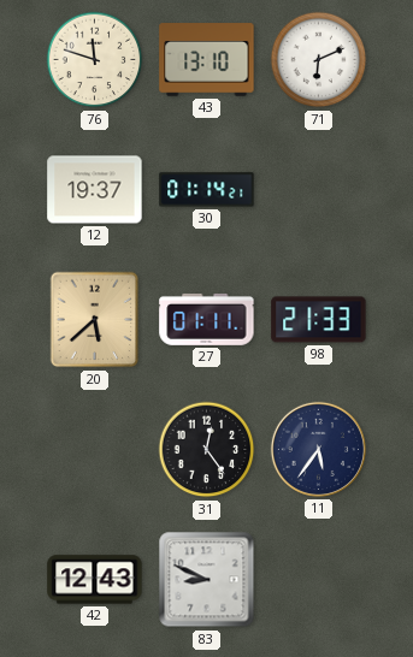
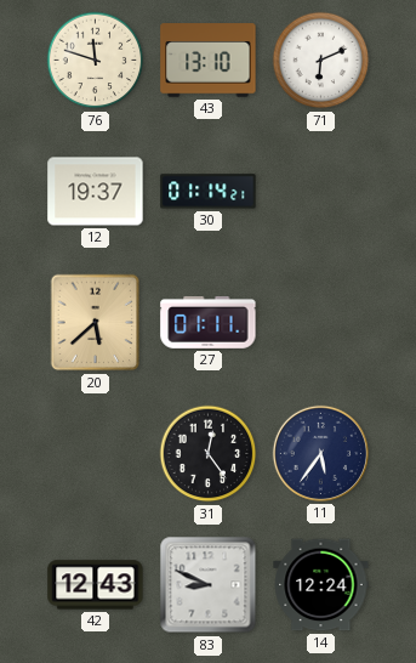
98: 21:33 -> none (319, 320)
14: none -> 12:24 (321, 585)
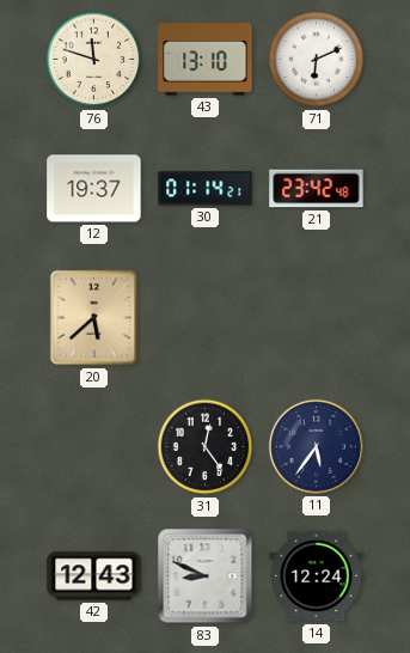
21: none -> 23:42 (317, 189)
27: 01:11 -> none (209, 322)
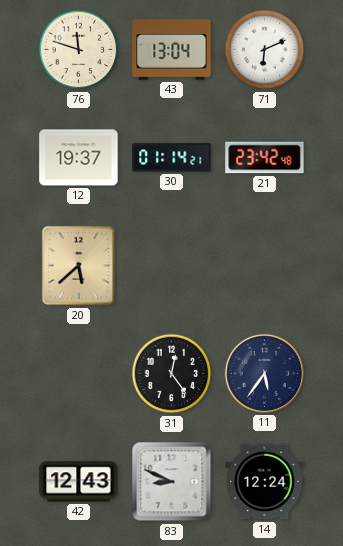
43: 13:10 -> 13:04 (172, 50)
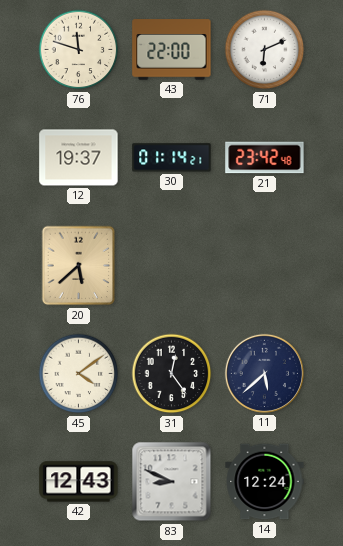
43: 13:04 -> 22:00 (172, 50)
45: none -> 4:09 (79, 374)
11: 5:36 -> 5:38 (264, 373)
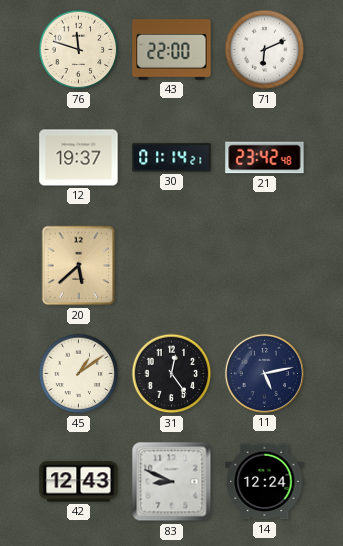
45: 4:09 -> 1:09 (79, 374)
11: 5:38 -> 5:13 (264, 373)
